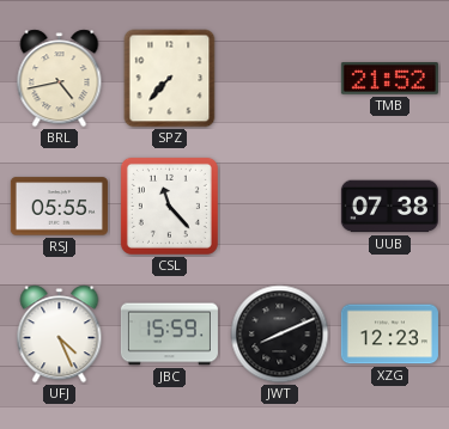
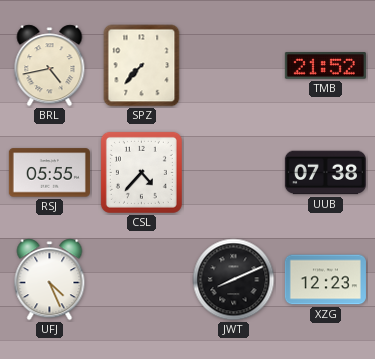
CSL: 11:23 -> 4:37 (141, 172)
JBC: 15:59 -> none (169, 335)
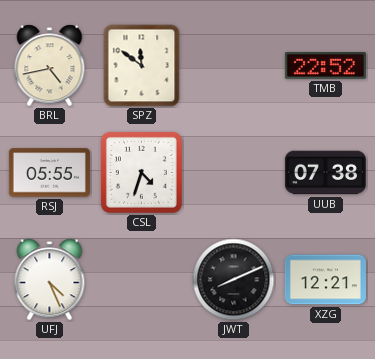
SPZ: 7:37 -> 11:51 (142, 66)
TMB: 21:52 -> 22:52 (325, 66)
CSL: 4:37 -> 4:33 (141, 172)
XZG: 12:23 -> 12:21 (325, 280)
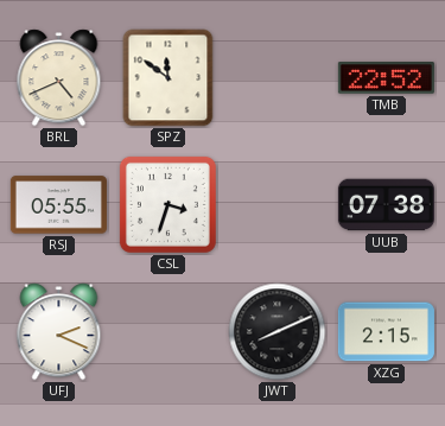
BRL: 4:43 -> 4:41 (59, 78)
CSL: 4:33 -> 3:33 (167, 204)
UFJ: 4:26 -> 2:19 (59, 332)
XZG: 12:21 -> 2:15 (386, 332)
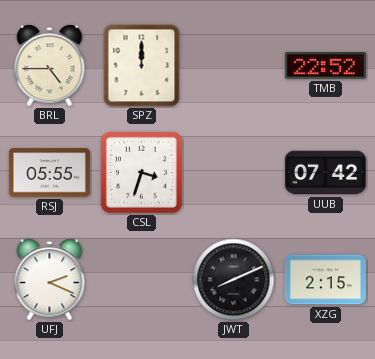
BRL: 4:41 -> 4:45 (50, 66)
SPZ: 11:51 -> 12:00 (142, 66)
UUB: 07:38 -> 07:42 (325, 173)
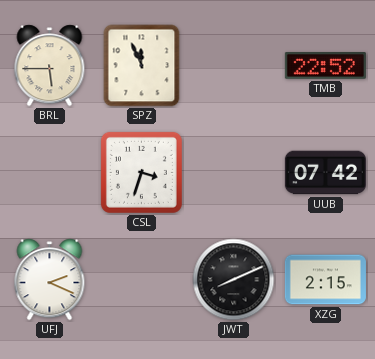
BRL: 4:45 -> 5:45 (50, 66)
SPZ: 12:00 -> 11:56 (142, 66)
RSJ: 05:55 -> none (49, 173)
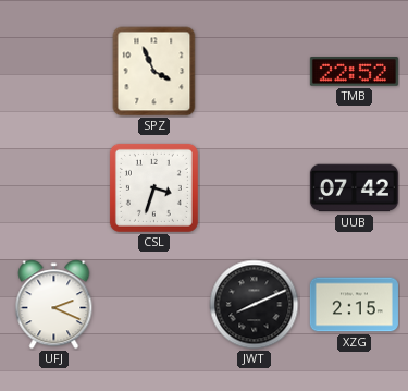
BRL: 5:45 -> none (50, 66)
SPZ: 11:56 -> 3:56 (154, 72)
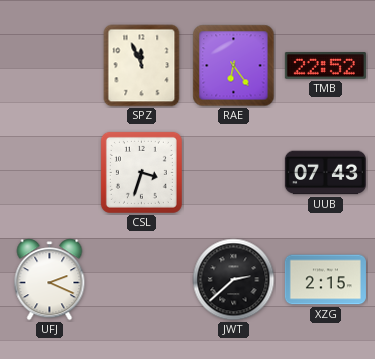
SPZ: 3:56 -> 11:56 (142, 66)
RAE: none -> 6:24 (234, 66)
UUB: 07:42 -> 07:43 (325, 173)
JWT: 8:11 -> 2:38 (234, 280)
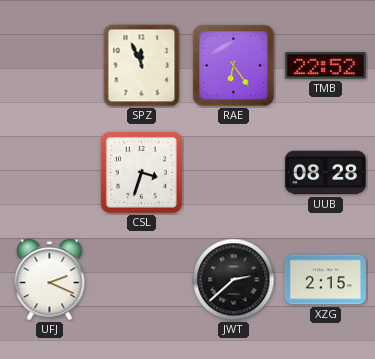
UUB: 07:43 -> 08:28 (325, 173)
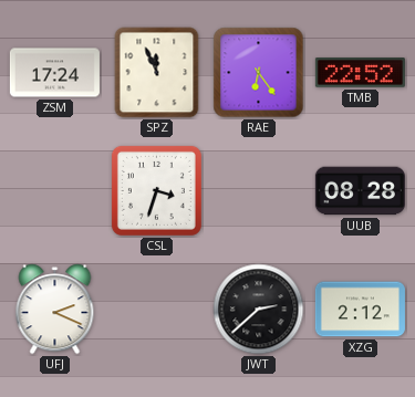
ZSM: none -> 17:24 (54, 73)
XZG: 2:15 -> 2:12 (360, 310)
